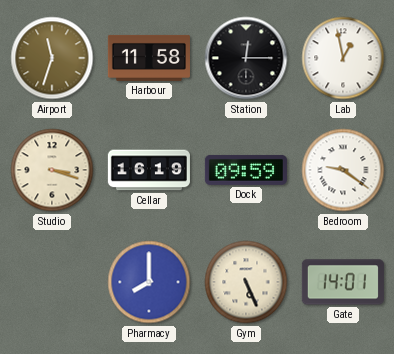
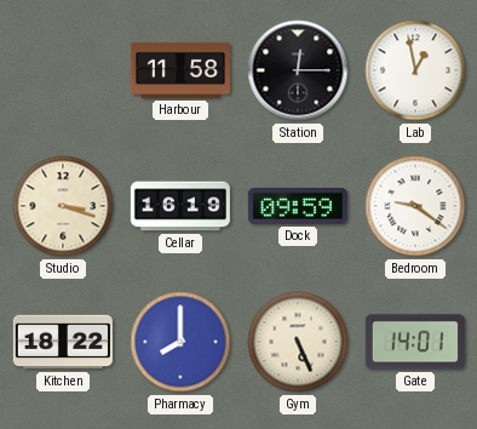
Airport: 11:33 -> none (52, 58)
Kitchen: none -> 18:22 (63, 342)
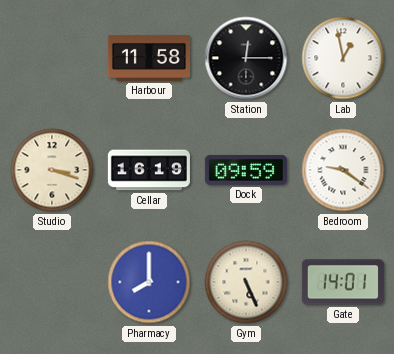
Kitchen: 18:22 -> none (63, 342)
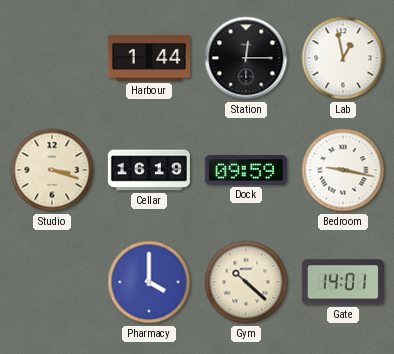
Harbour: 11:58 -> 1:44 (149, 58)
Bedroom: 9:21 -> 9:17 (343, 170)
Pharmacy: 8:00 -> 4:00 (149, 282)
Gym: 5:26 -> 10:22 (246, 282)
